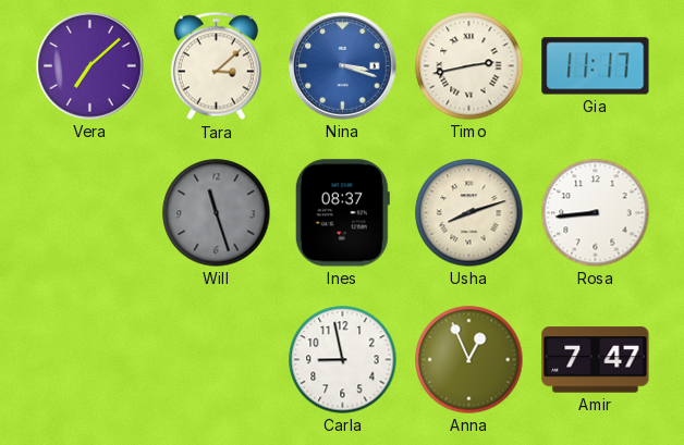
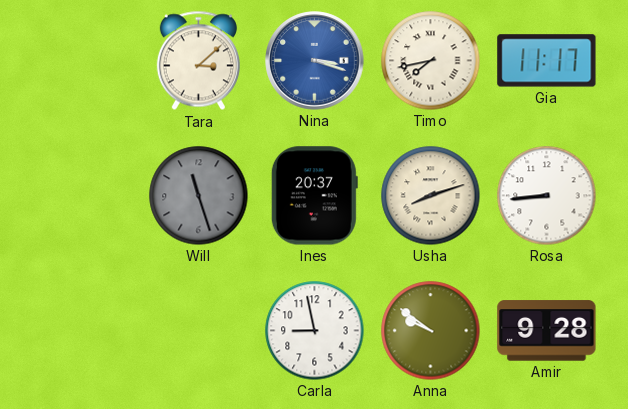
Vera: 7:08 -> none (90, 66)
Timo: 2:43 -> 7:43 (431, 61)
Ines: 08:37 -> 20:37 (314, 196)
Anna: 12:56 -> 9:51 (431, 331)
Amir: 7:47 -> 9:28 (547, 331)
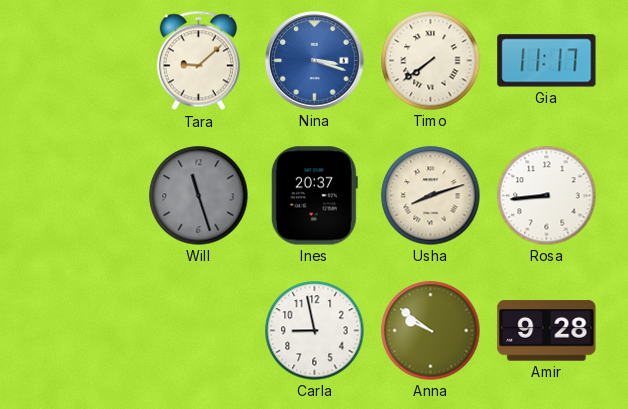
Tara: 3:08 -> 9:08 (198, 61)
Timo: 7:43 -> 7:39 (431, 61)
